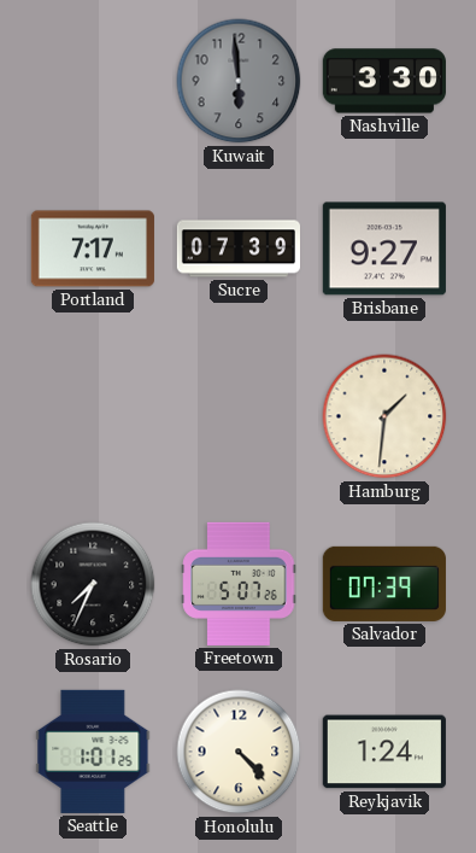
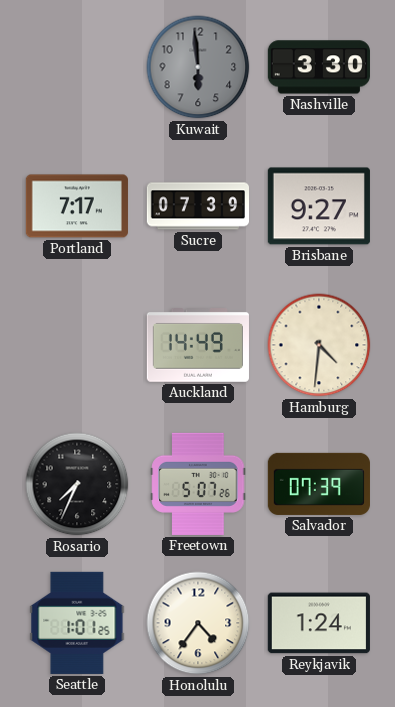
Auckland: none -> 14:49 (198, 346)
Hamburg: 1:31 -> 4:31 (319, 345)
Honolulu: 4:23 -> 4:36 (198, 623)
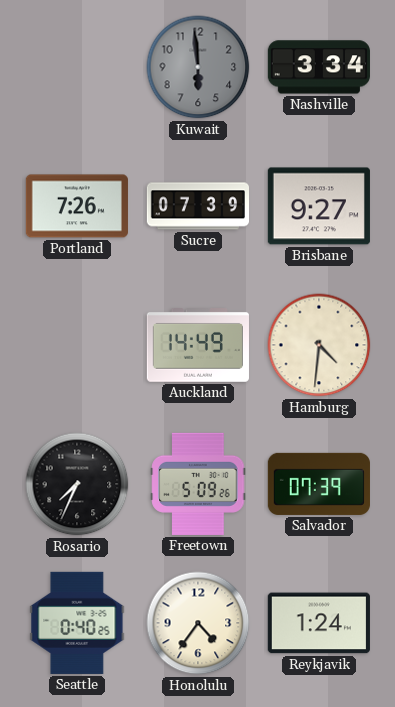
Nashville: 3:30 -> 3:34 (319, 67)
Portland: 7:17 -> 7:26 (77, 206)
Freetown: 5:07 -> 5:09 (198, 484)
Seattle: 1:01 -> 0:40 (77, 623)
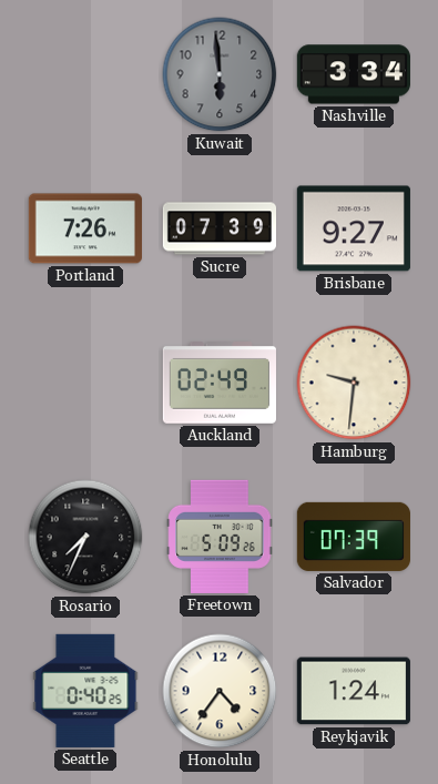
Auckland: 14:49 -> 02:49 (220, 384)
Hamburg: 4:31 -> 9:31 (354, 383)
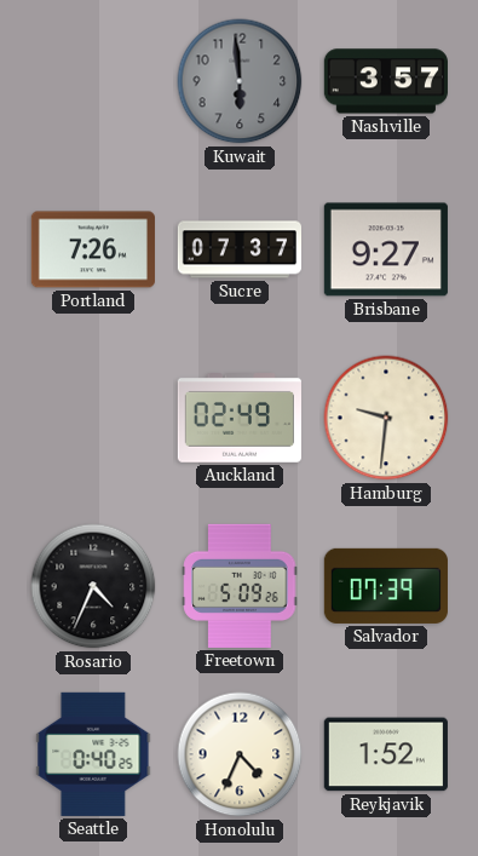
Nashville: 3:34 -> 3:57 (386, 81)
Sucre: 07:39 -> 07:37 (238, 249)
Rosario: 7:34 -> 4:34 (93, 586)
Honolulu: 4:36 -> 4:34 (240, 754)
Reykjavik: 1:24 -> 1:52 (386, 754)
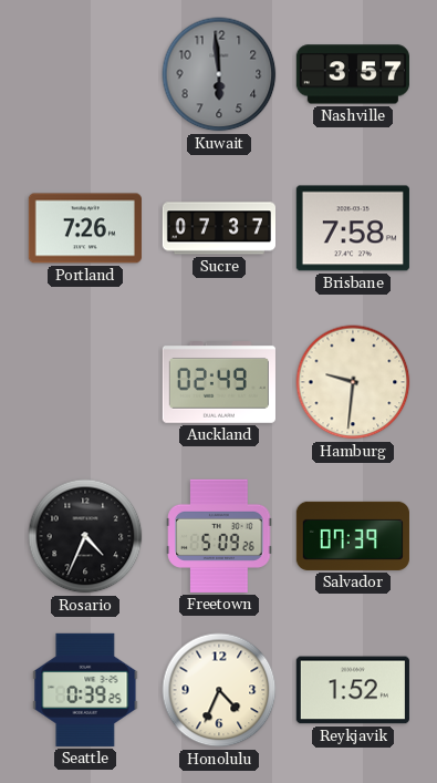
Brisbane: 9:27 -> 7:58 (353, 228)
Seattle: 0:40 -> 0:39 (85, 690)
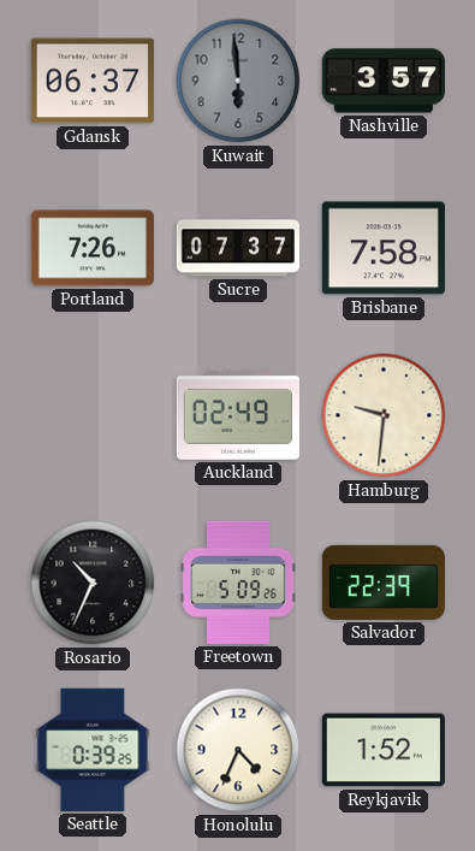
Gdansk: none -> 06:37 (93, 81)
Rosario: 4:34 -> 10:34 (93, 583)
Salvador: 07:39 -> 22:39 (384, 583)
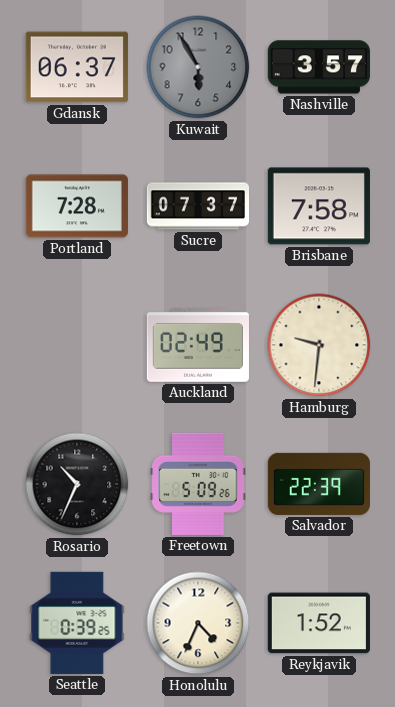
Kuwait: 5:59 -> 5:55 (198, 67)
Portland: 7:26 -> 7:28 (77, 206)
